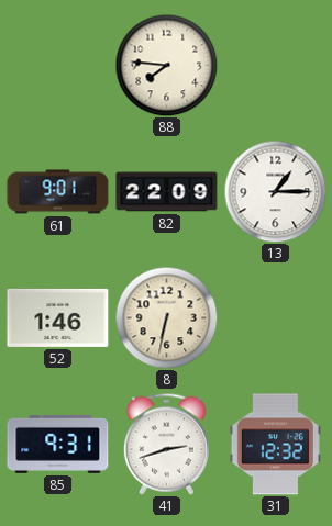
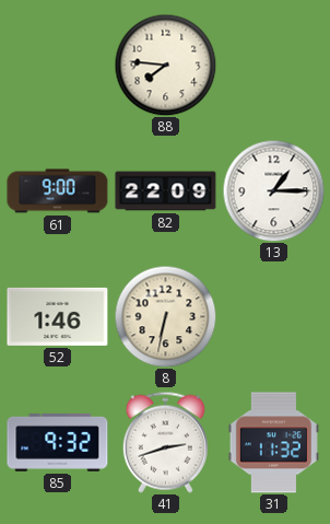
61: 9:01 -> 9:00 (58, 191)
85: 9:31 -> 9:32 (58, 442)
31: 12:32 -> 11:32 (273, 443)
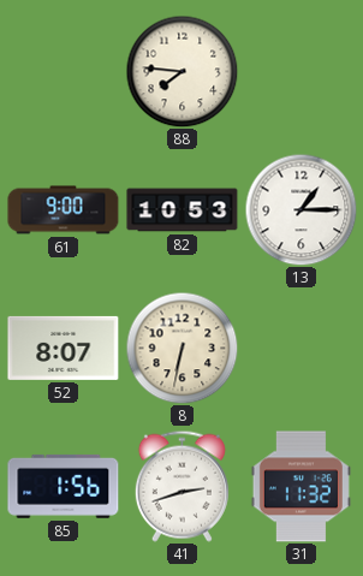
82: 22:09 -> 10:53 (183, 210)
52: 1:46 -> 8:07 (64, 348)
85: 9:32 -> 1:56 (64, 486)
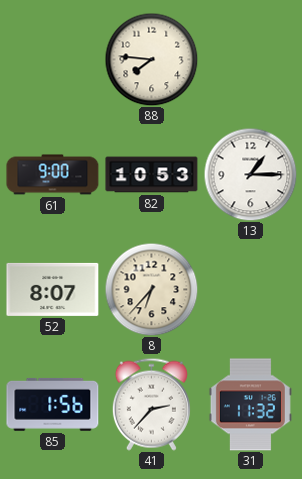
8: 6:32 -> 6:37 (151, 289)
41: 2:42 -> 2:37 (151, 404)
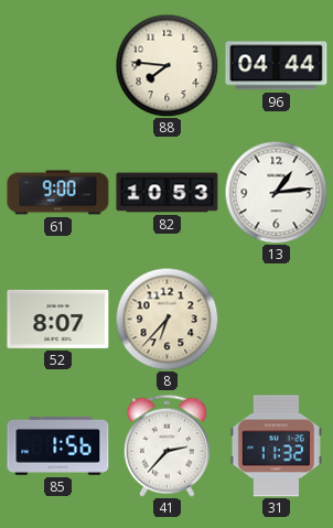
96: none -> 04:44 (277, 66)
13: 1:15 -> 1:14 (276, 192)
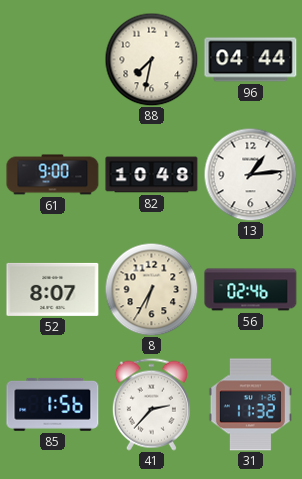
88: 7:46 -> 7:32 (151, 59)
82: 10:53 -> 10:48 (152, 175)
8: 6:37 -> 6:35 (151, 289)
56: none -> 02:46 (251, 290)
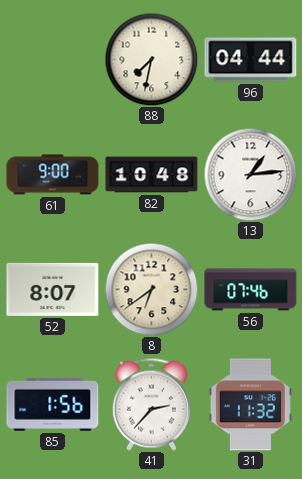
8: 6:35 -> 6:39 (151, 289)
56: 02:46 -> 07:46 (251, 290)
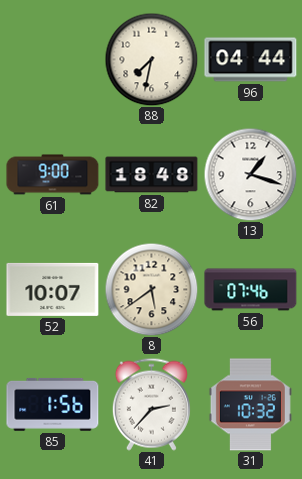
82: 10:48 -> 18:48 (152, 175)
13: 1:14 -> 1:18 (250, 174)
52: 8:07 -> 10:07 (53, 289)
8: 6:39 -> 5:39 (151, 289)
31: 11:32 -> 10:32 (250, 405)
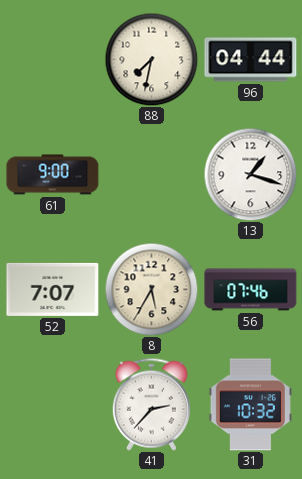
82: 18:48 -> none (152, 175)
52: 10:07 -> 7:07 (53, 289)
8: 5:39 -> 5:35 (151, 289)
85: 1:56 -> none (53, 404)
